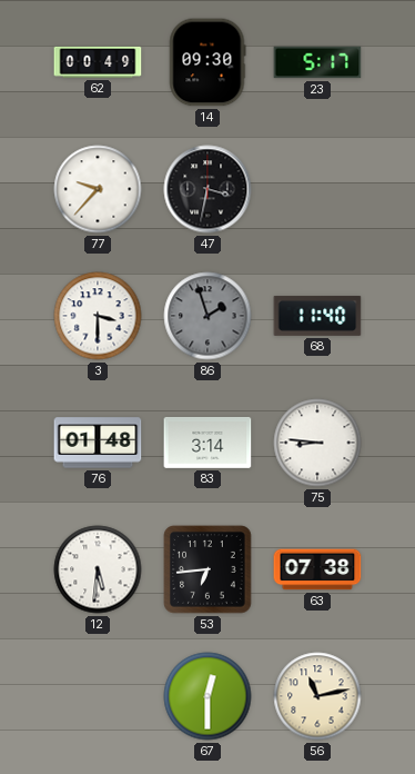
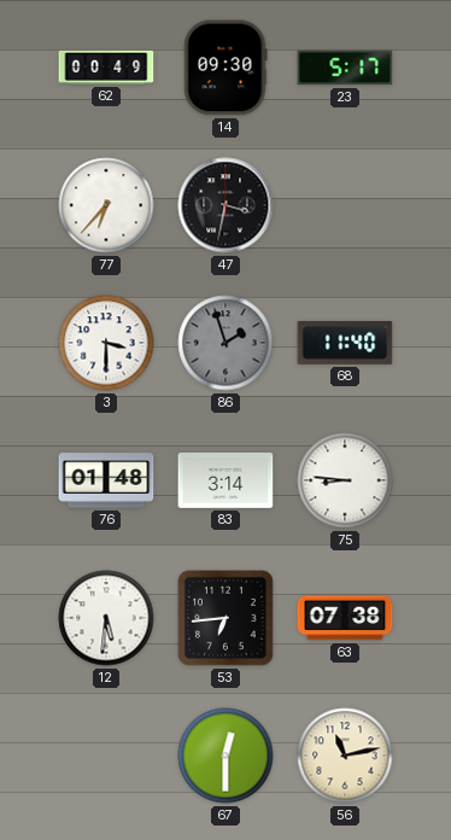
77: 9:37 -> 6:37 (106, 205)
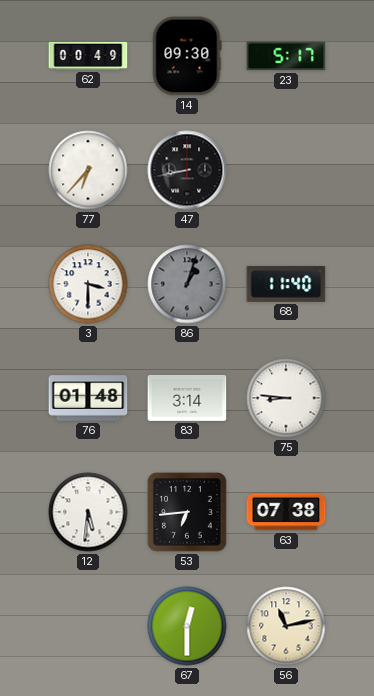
47: 3:32 -> 8:43 (187, 170)
86: 1:57 -> 1:03 (187, 284)
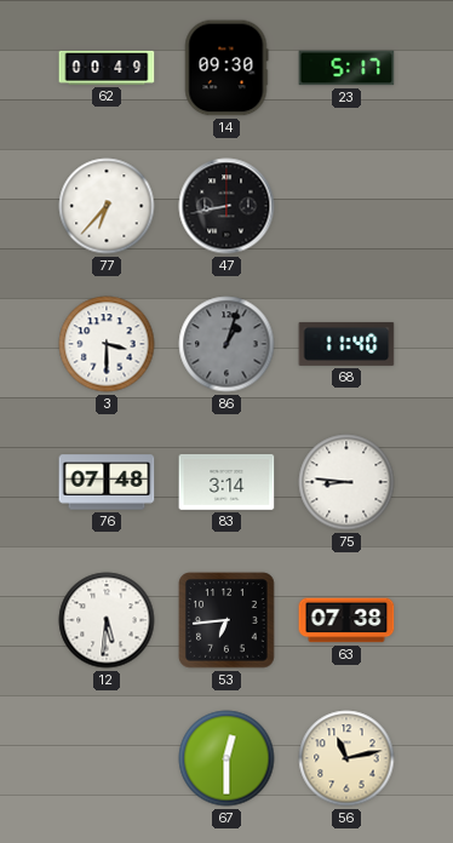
76: 01:48 -> 07:48 (107, 482)
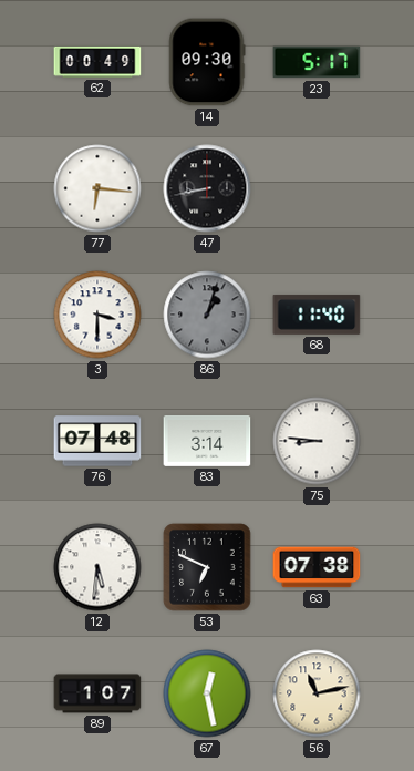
77: 6:37 -> 6:16 (97, 188)
53: 6:44 -> 6:49 (207, 567)
89: none -> 1:07 (97, 693)
67: 12:30 -> 12:28 (207, 693)
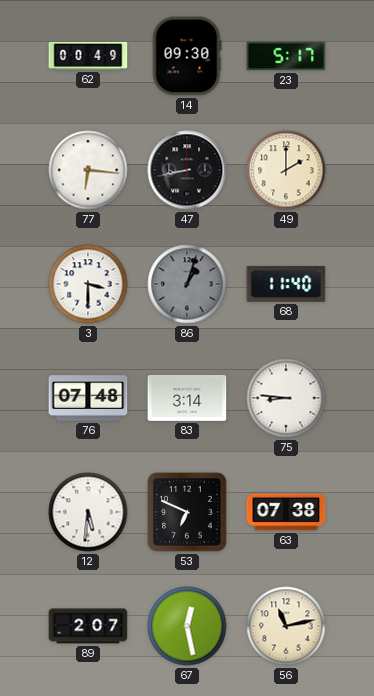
49: none -> 2:00 (286, 170)
89: 1:07 -> 2:07 (88, 626)
